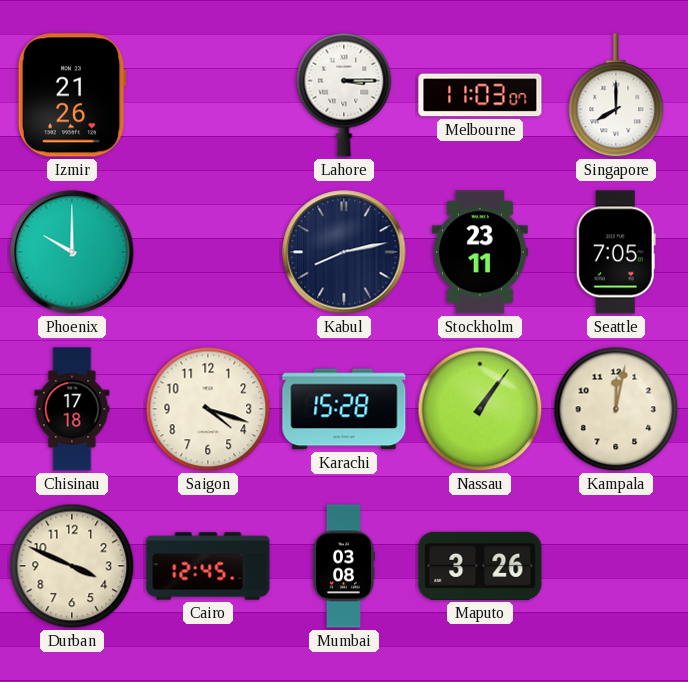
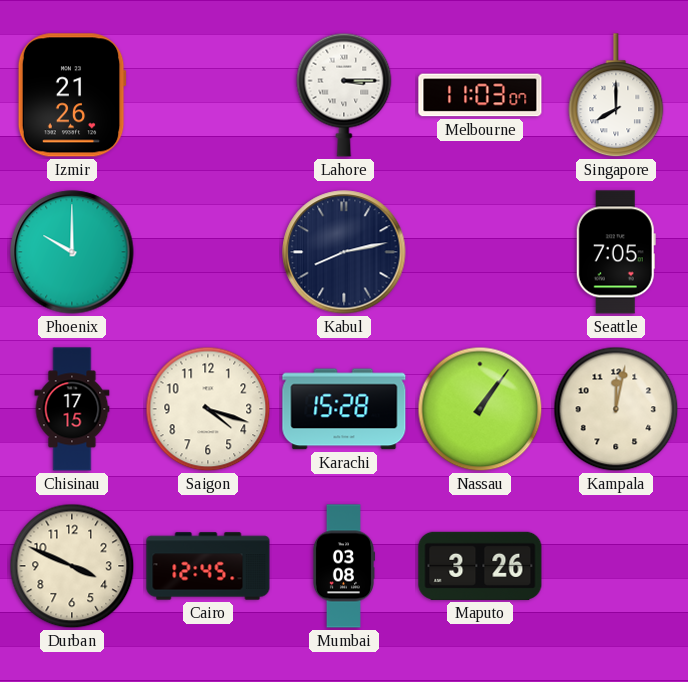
Stockholm: 23:11 -> none (480, 252)
Chisinau: 17:18 -> 17:15 (72, 409)
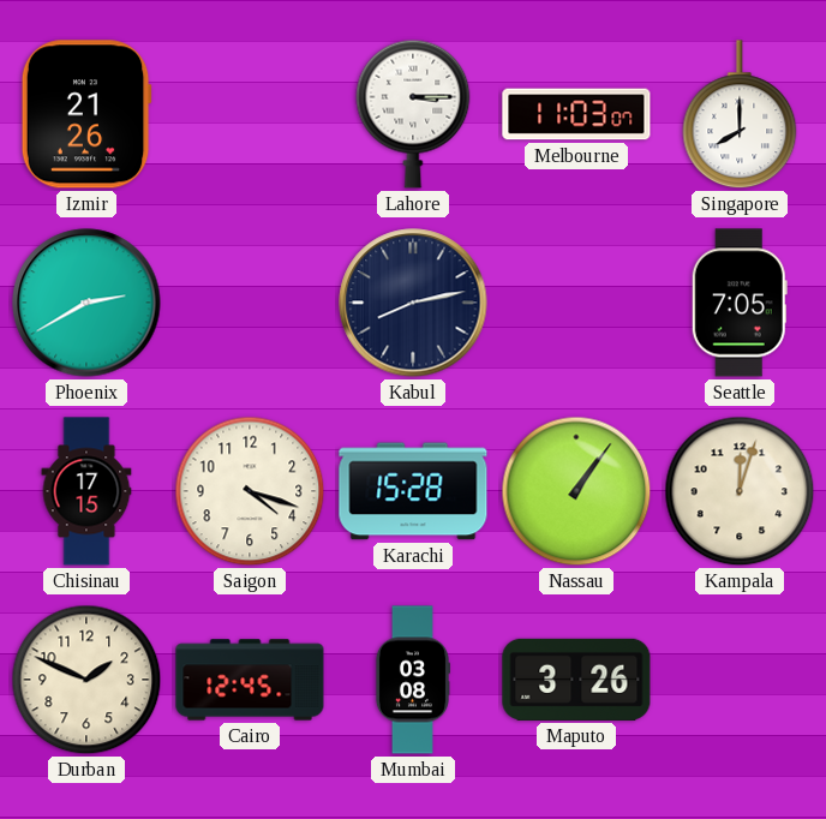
Phoenix: 10:00 -> 2:40 (86, 303)
Kampala: 12:02 -> 12:03 (740, 491)
Durban: 3:49 -> 1:49 (86, 680)
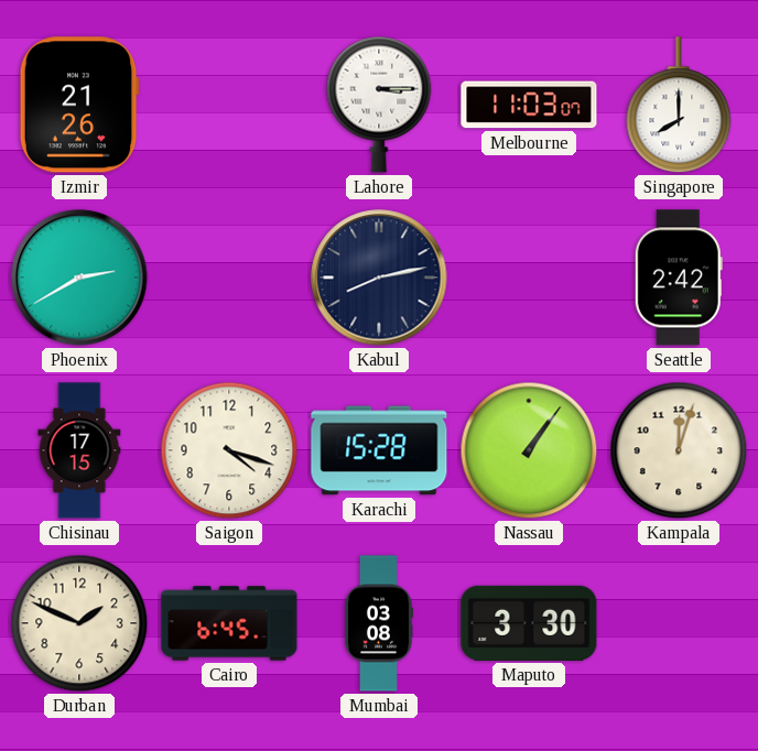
Seattle: 7:05 -> 2:42 (679, 277)
Cairo: 12:45 -> 6:45 (229, 623)
Maputo: 3:26 -> 3:30 (529, 623)
